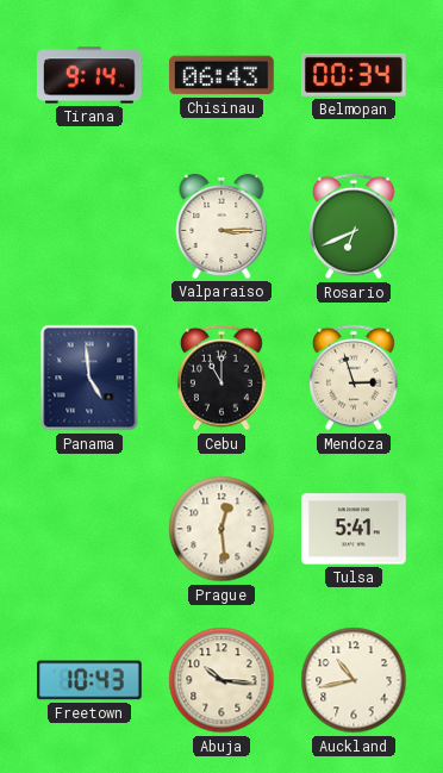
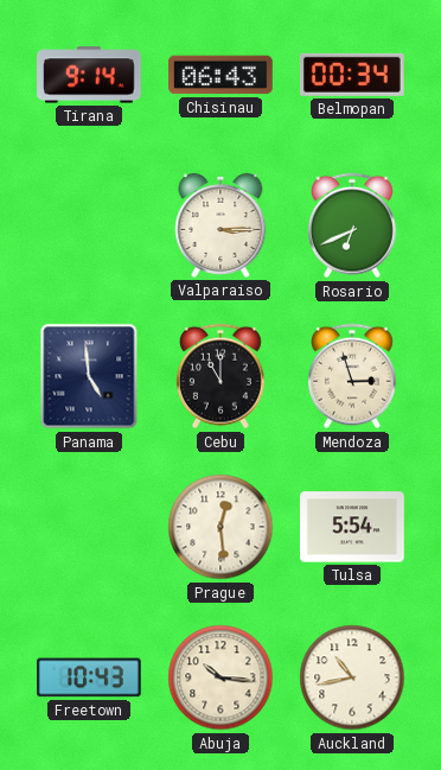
Tulsa: 5:41 -> 5:54 (353, 527)
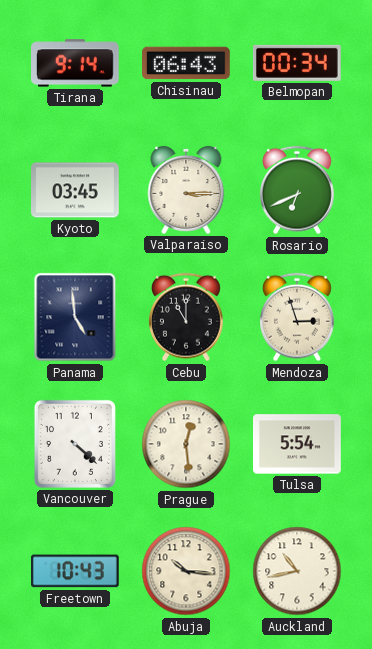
Kyoto: none -> 03:45 (75, 190)
Vancouver: none -> 4:22 (75, 444)
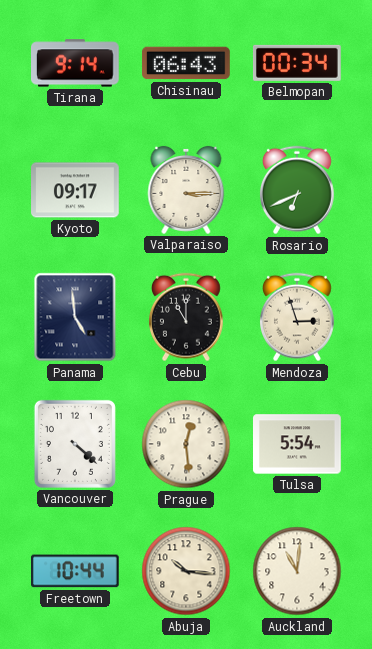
Kyoto: 03:45 -> 09:17 (75, 190)
Freetown: 10:43 -> 10:44 (76, 571)
Auckland: 10:43 -> 11:01 (297, 571)
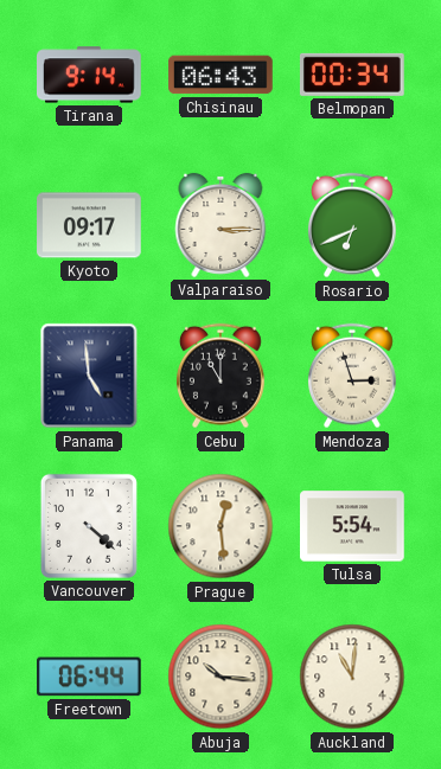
Freetown: 10:44 -> 06:44 (90, 677)
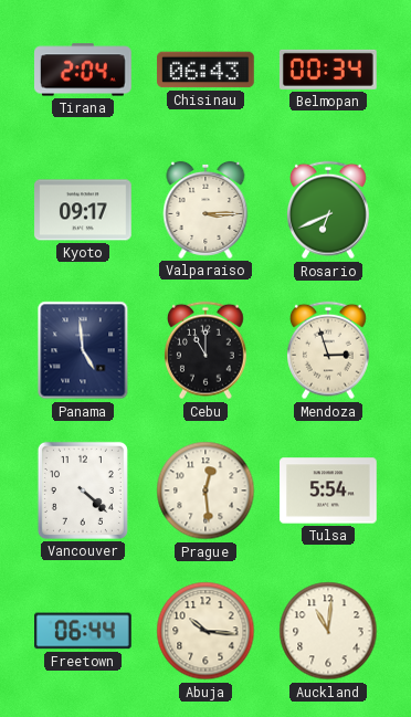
Tirana: 9:14 -> 2:04 (84, 70)
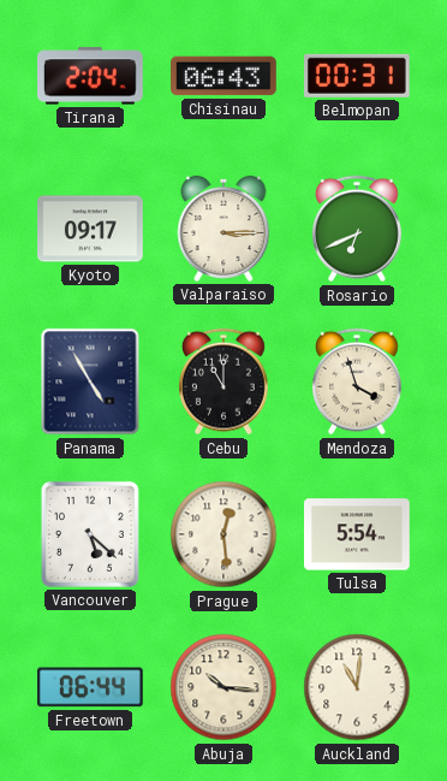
Belmopan: 00:34 -> 00:31 (357, 76)
Panama: 4:59 -> 4:55 (90, 381)
Mendoza: 2:57 -> 3:57 (357, 381)
Vancouver: 4:22 -> 5:22 (90, 534)
